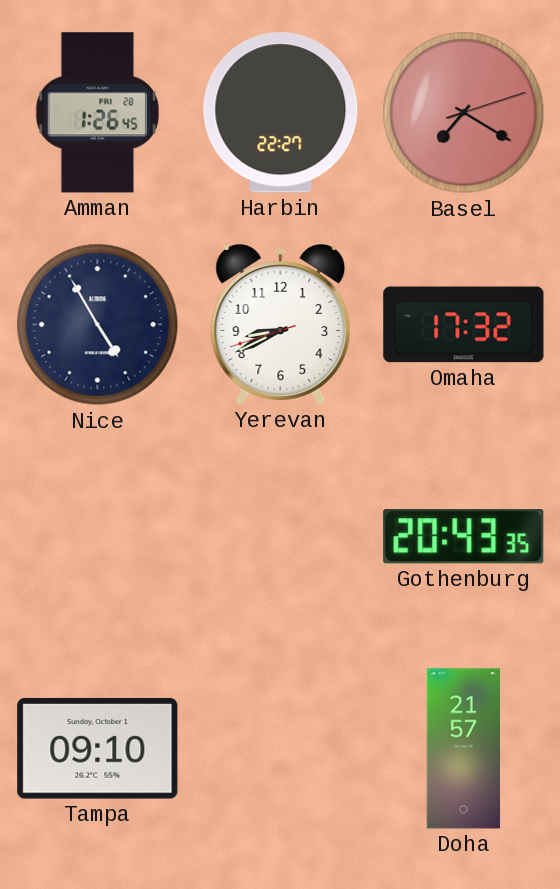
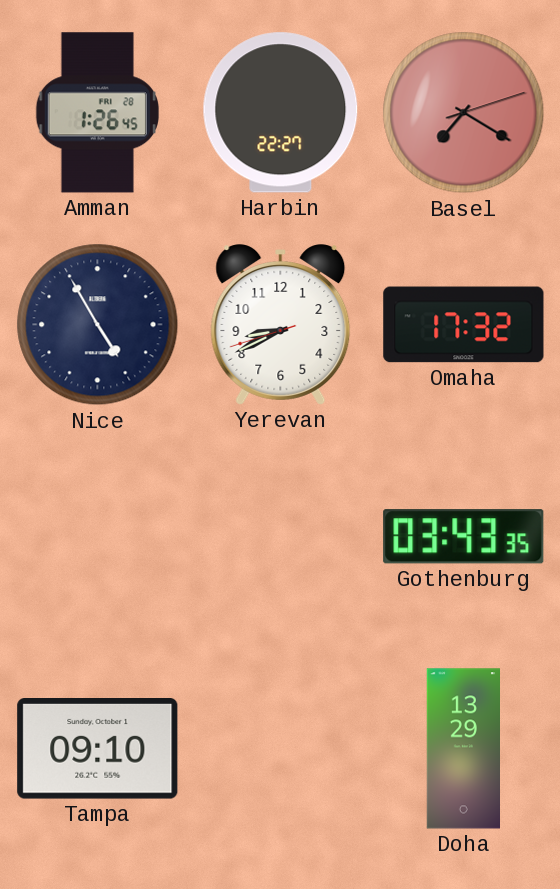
Gothenburg: 20:43 -> 03:43 (464, 537)
Doha: 21:57 -> 13:29 (463, 749)
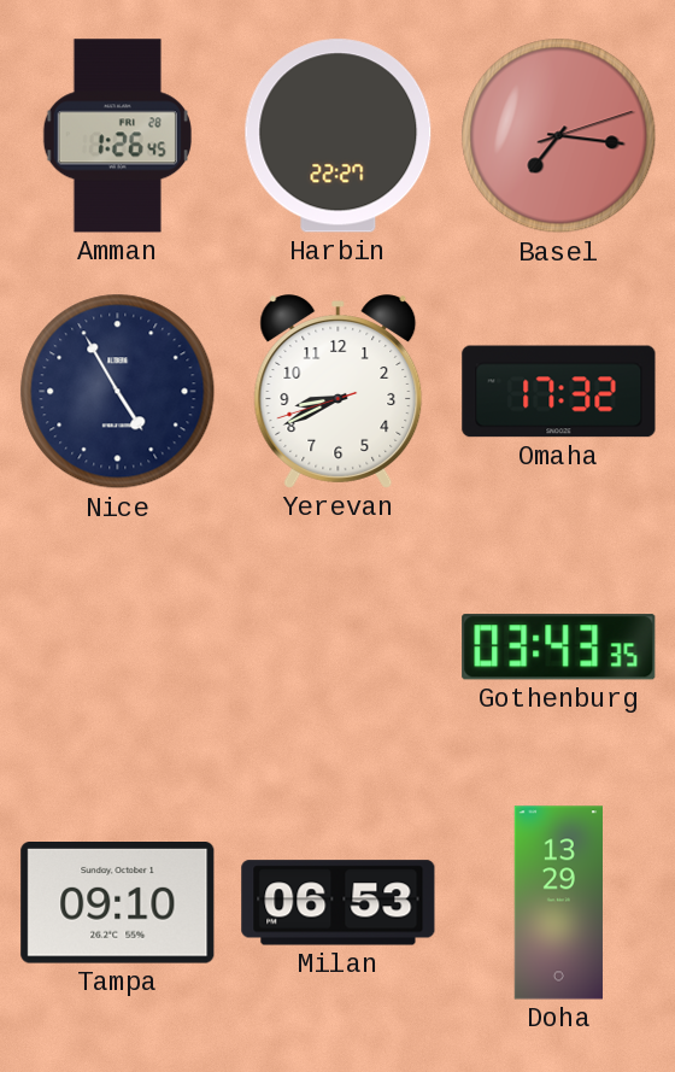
Basel: 7:20 -> 7:16 (559, 136)
Milan: none -> 06:53 (339, 903)
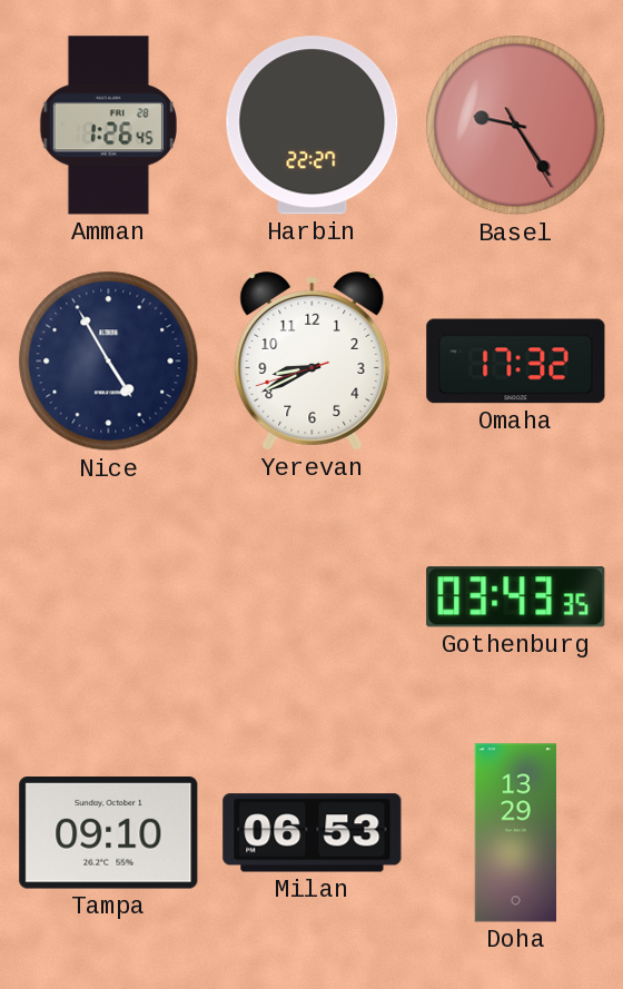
Basel: 7:16 -> 9:24 (516, 126)
